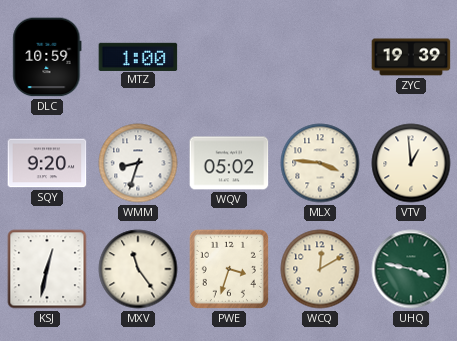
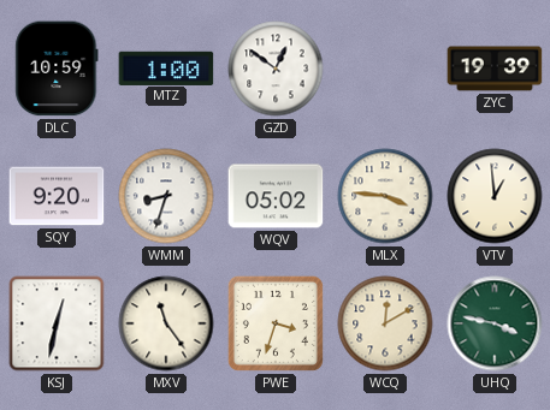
GZD: none -> 12:51 (276, 69)
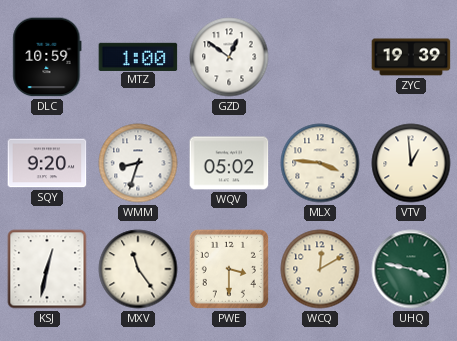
PWE: 3:33 -> 3:30 (229, 269)
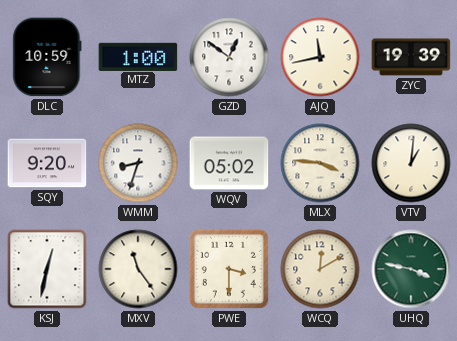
AJQ: none -> 11:43 (320, 57)
VTV: 12:59 -> 1:01 (411, 163)
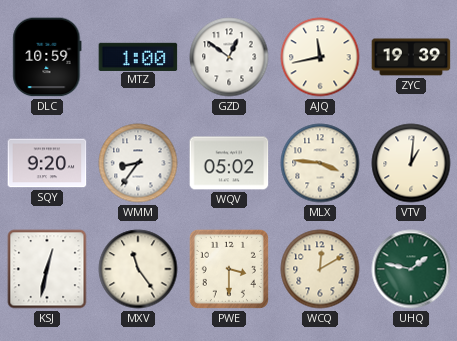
WMM: 8:33 -> 8:36 (138, 163)
UHQ: 3:47 -> 1:47 (411, 269)
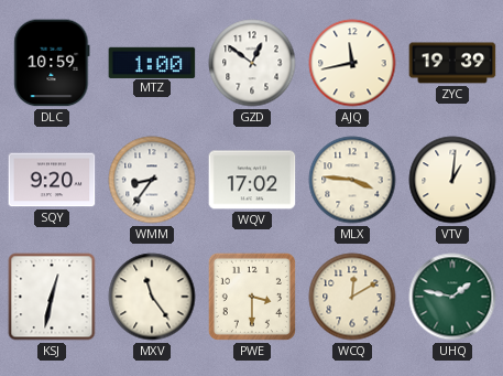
WQV: 05:02 -> 17:02 (252, 180)
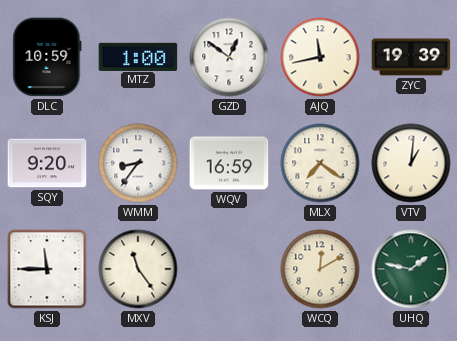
WQV: 17:02 -> 16:59 (229, 163)
MLX: 3:46 -> 7:21 (320, 163)
KSJ: 12:32 -> 11:45 (47, 269)
PWE: 3:30 -> none (252, 297)
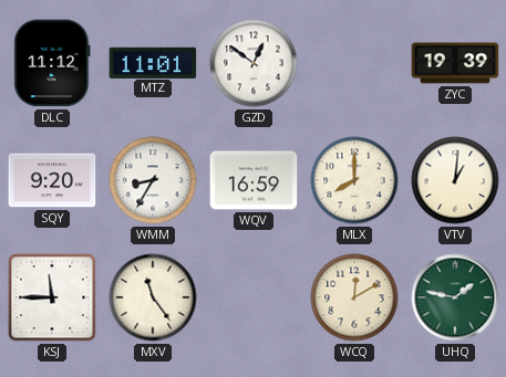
DLC: 10:59 -> 11:12 (52, 63)
MTZ: 1:00 -> 11:01 (153, 62)
AJQ: 11:43 -> none (320, 57)
WMM: 8:36 -> 8:35 (153, 180)
MLX: 7:21 -> 8:00 (354, 180)
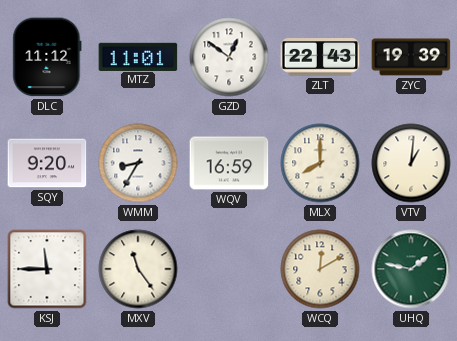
ZLT: none -> 22:43 (320, 58)
